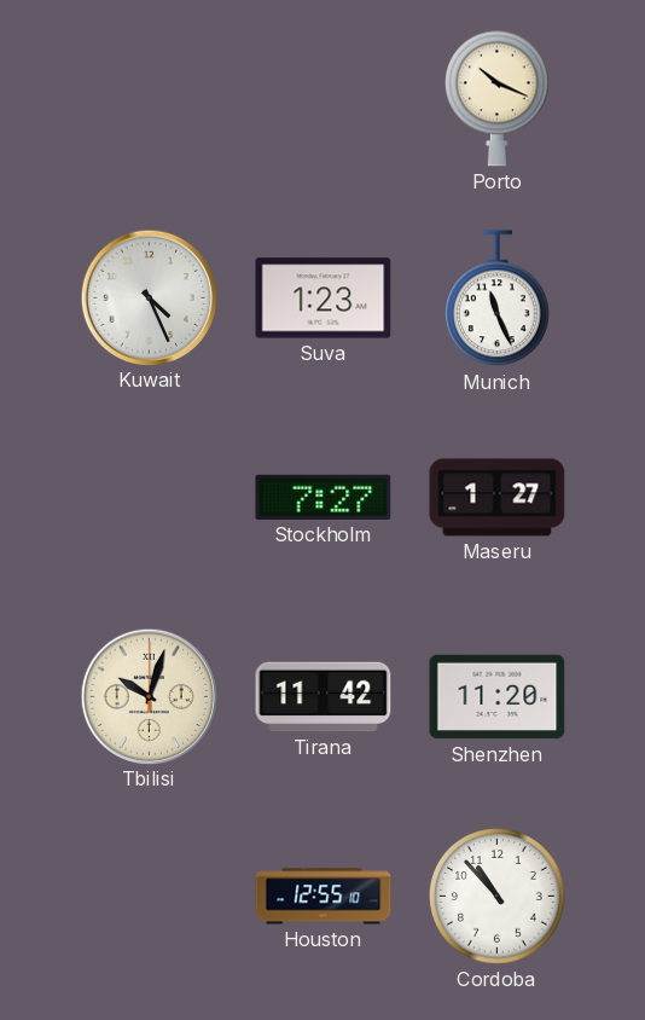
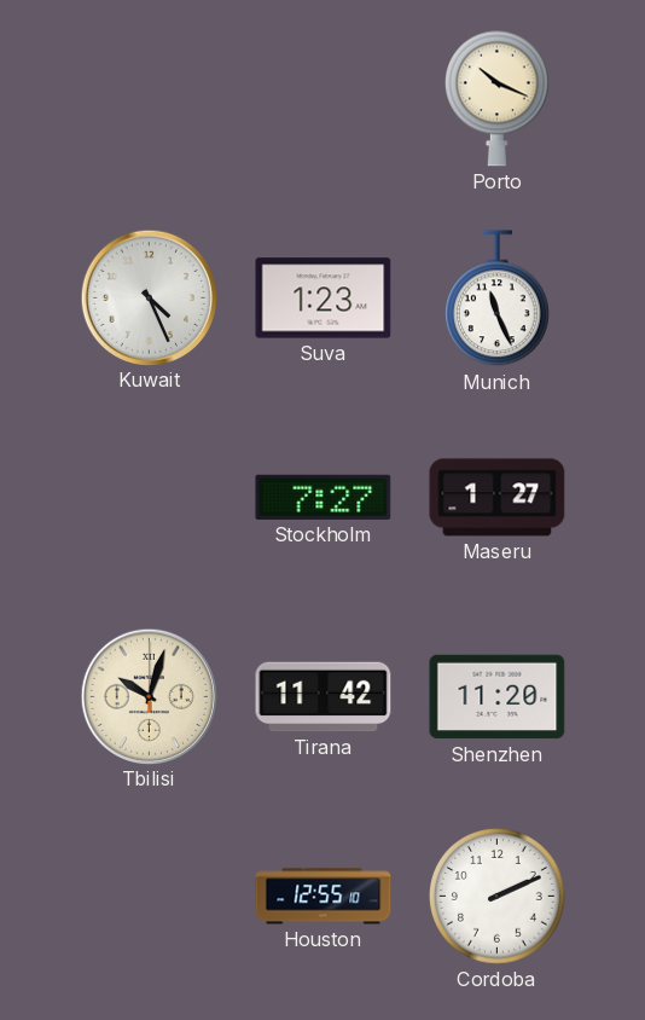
Cordoba: 10:53 -> 2:11 (498, 897)
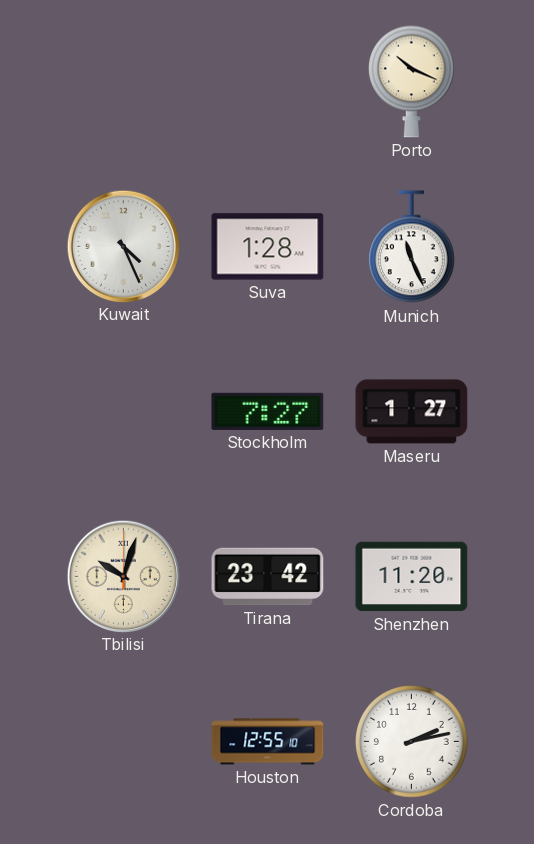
Suva: 1:23 -> 1:28 (268, 247)
Tirana: 11:42 -> 23:42 (268, 577)
Cordoba: 2:11 -> 2:13 (412, 742)
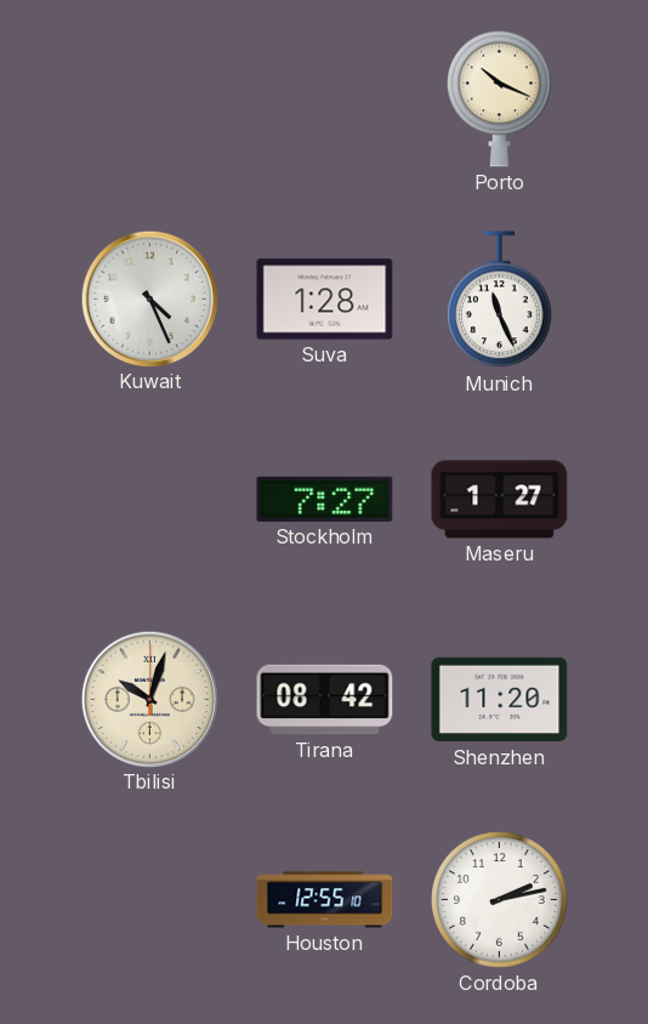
Tirana: 23:42 -> 08:42 (325, 700)
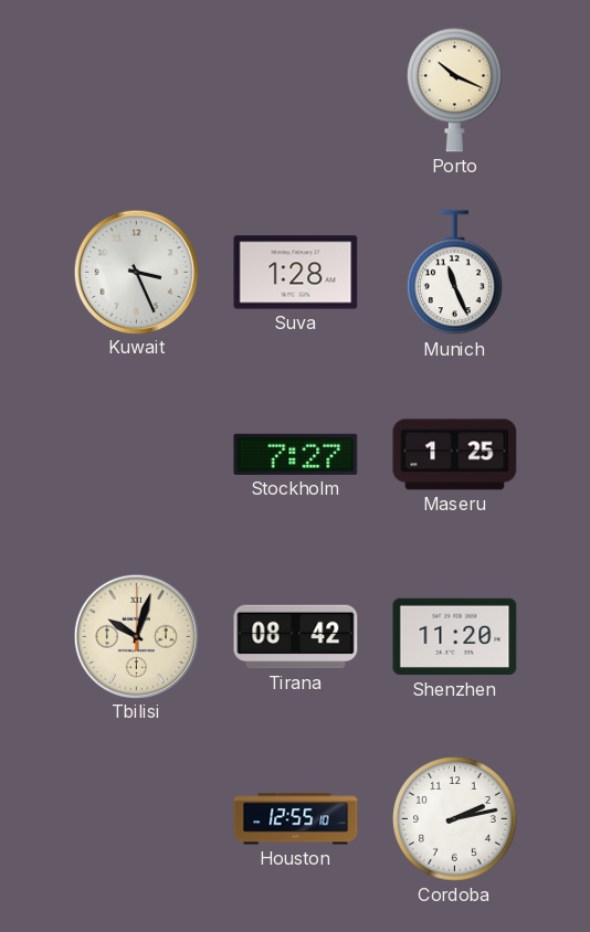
Kuwait: 4:26 -> 3:26 (136, 272)
Maseru: 1:27 -> 1:25 (455, 455)
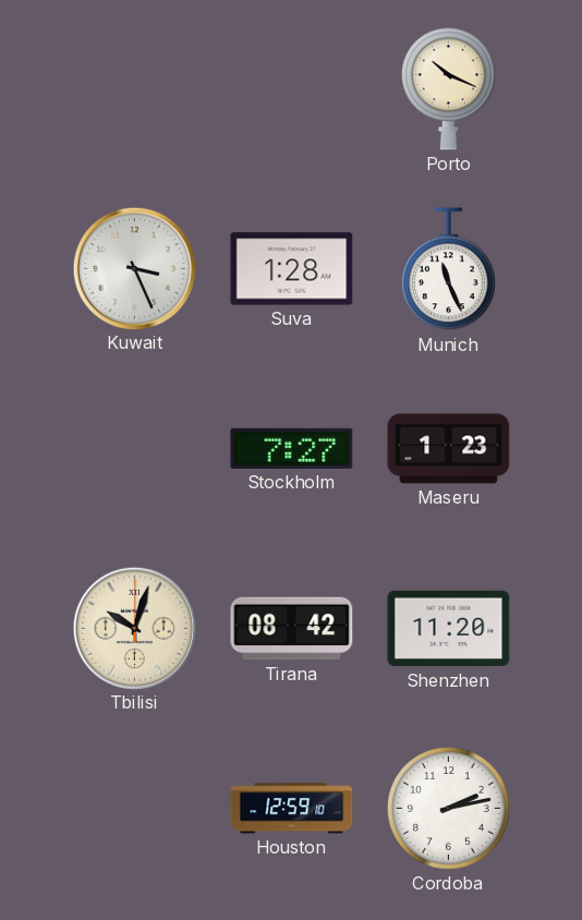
Maseru: 1:25 -> 1:23 (449, 449)
Houston: 12:55 -> 12:59 (292, 809)
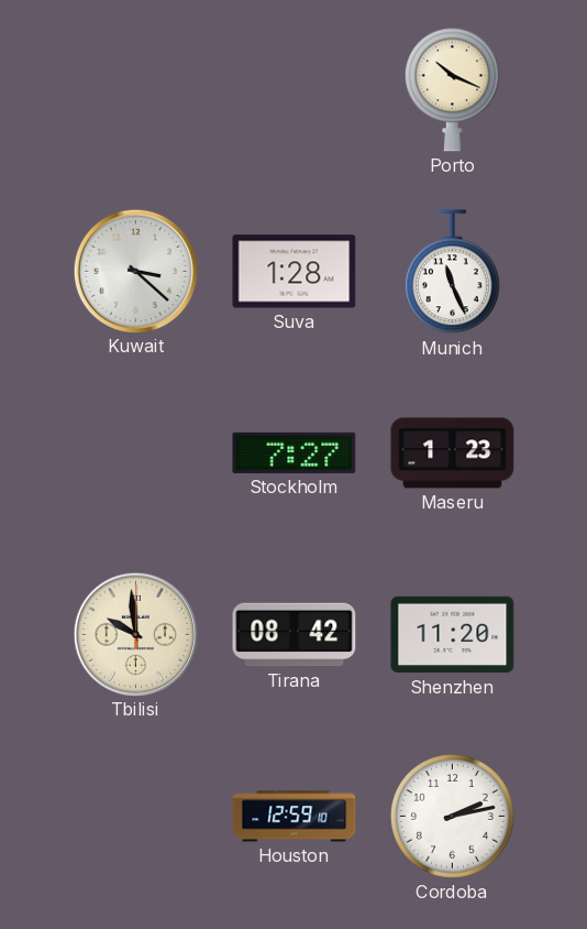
Kuwait: 3:26 -> 3:22 (135, 271)
Tbilisi: 10:03 -> 9:59 (135, 634)
